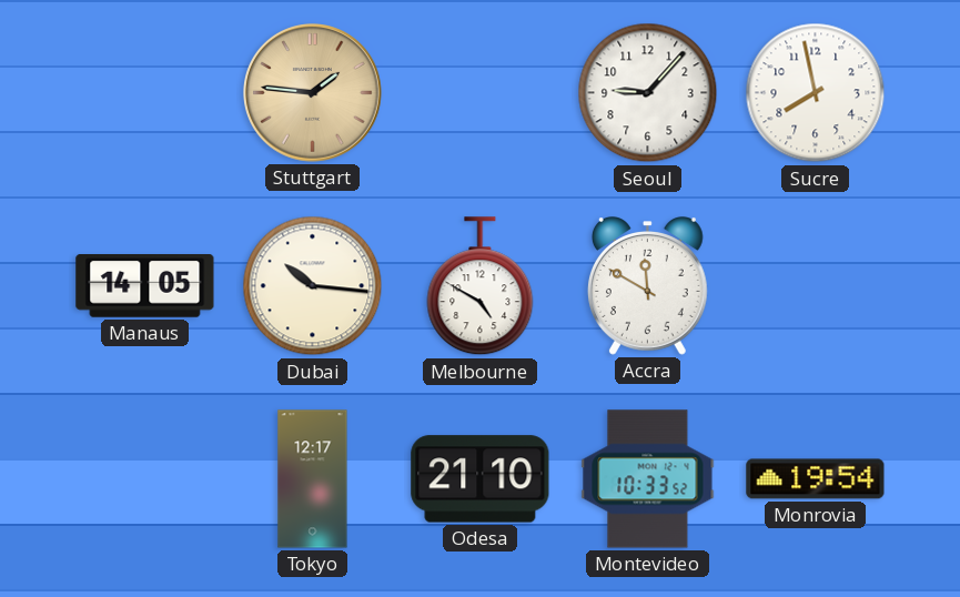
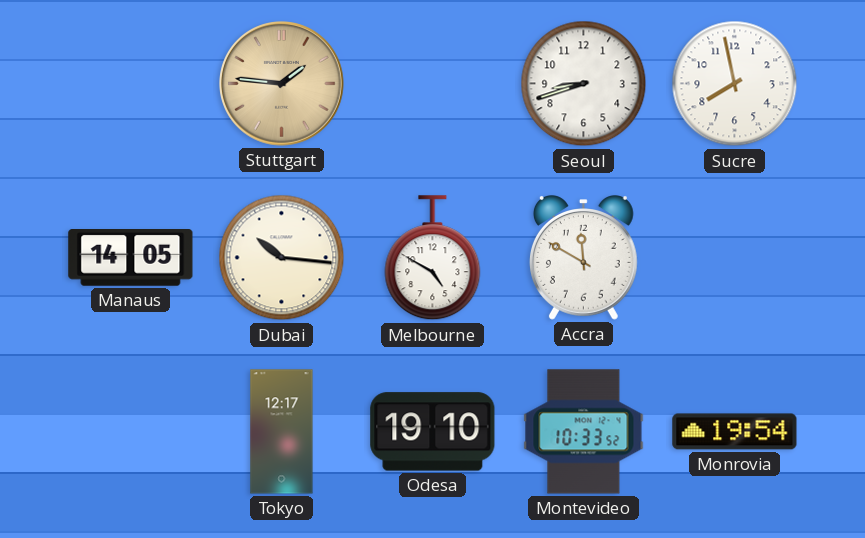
Seoul: 9:07 -> 8:42 (584, 84)
Odesa: 21:10 -> 19:10 (433, 432)
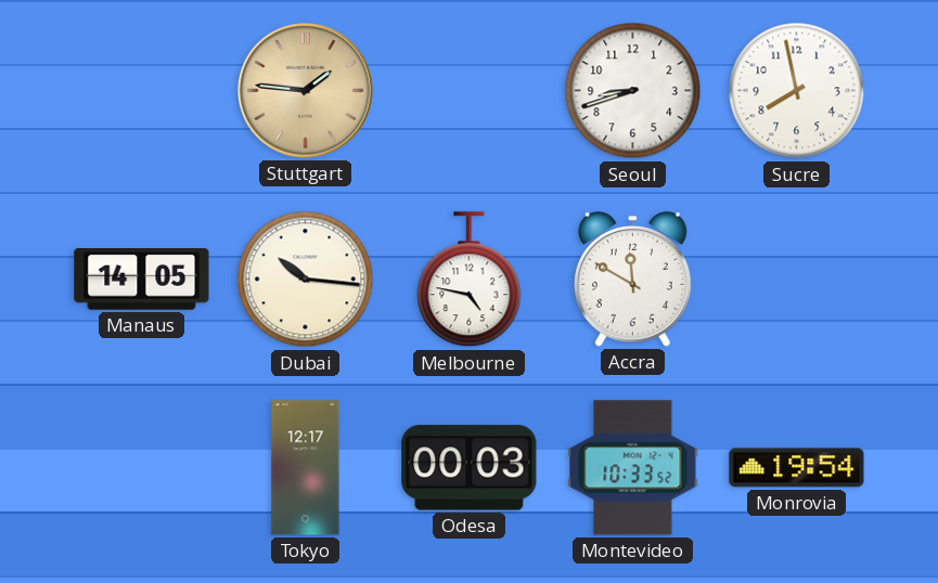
Melbourne: 4:50 -> 4:47 (470, 280)
Odesa: 19:10 -> 00:03 (470, 468)
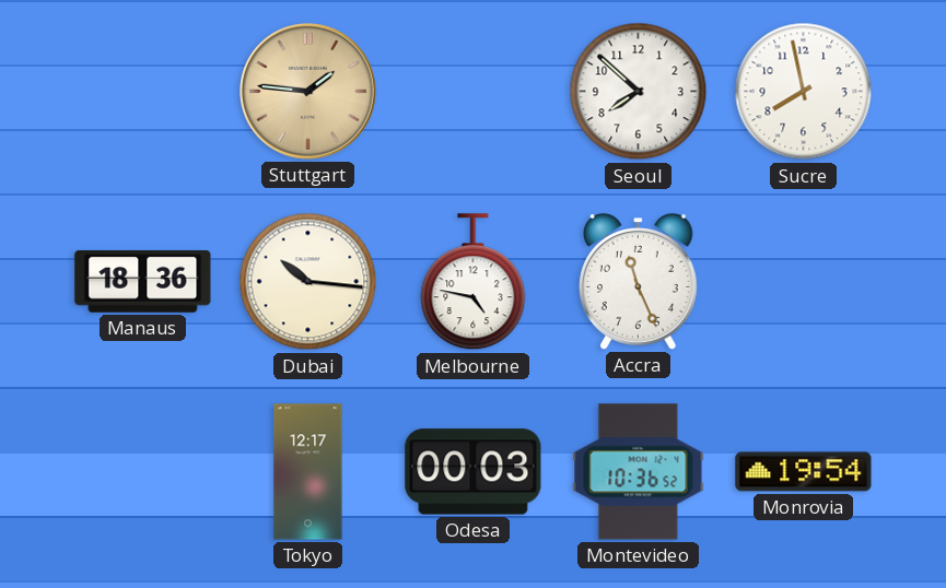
Seoul: 8:42 -> 7:52 (639, 92)
Manaus: 14:05 -> 18:36 (143, 282)
Accra: 11:50 -> 11:26 (638, 282)
Montevideo: 10:33 -> 10:36 (639, 472)
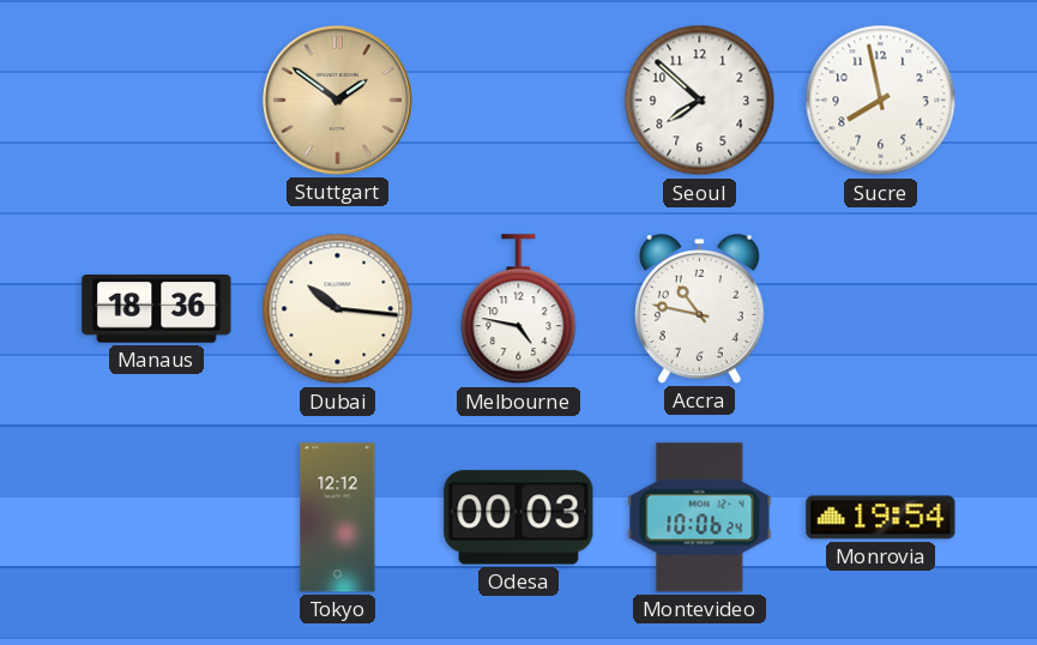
Stuttgart: 1:46 -> 1:51 (338, 101)
Accra: 11:26 -> 10:47 (699, 309)
Tokyo: 12:17 -> 12:12 (338, 518)
Montevideo: 10:36 -> 10:06 (700, 518)
